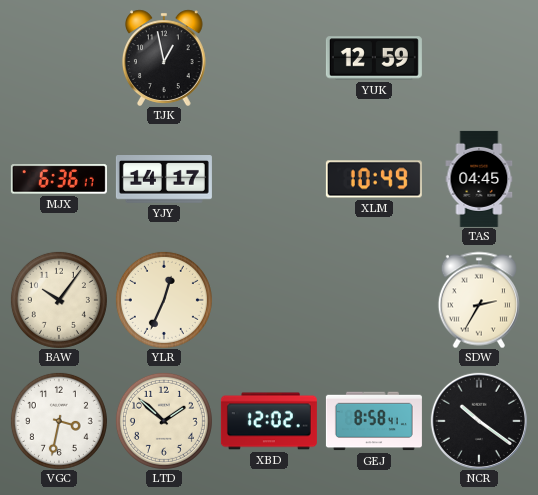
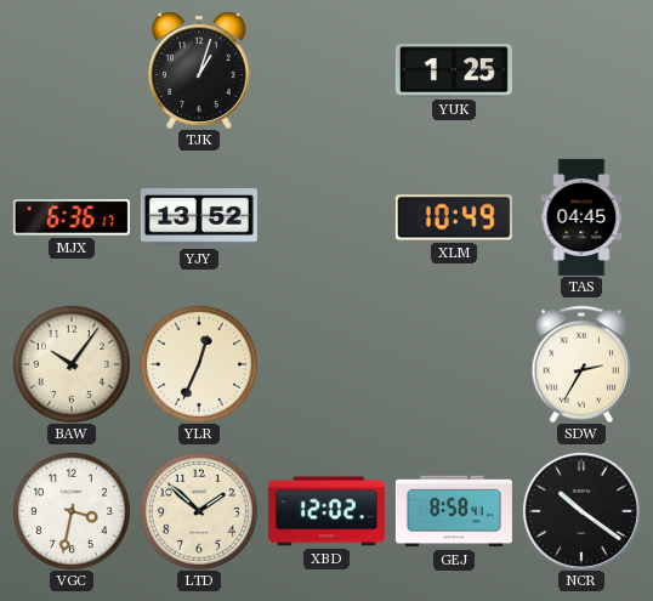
TJK: 12:58 -> 1:03 (199, 70)
YUK: 12:59 -> 1:25 (454, 70)
YJY: 14:17 -> 13:52 (199, 219)
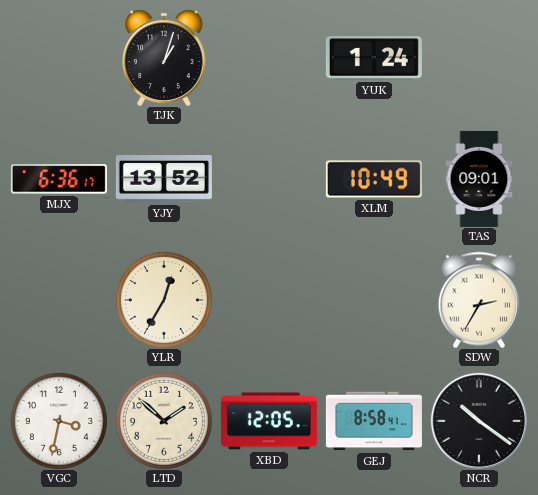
YUK: 1:25 -> 1:24 (374, 58)
TAS: 04:45 -> 09:01 (479, 179)
BAW: 10:06 -> none (72, 364)
YLR: 12:34 -> 12:35 (164, 300)
XBD: 12:02 -> 12:05 (269, 421)
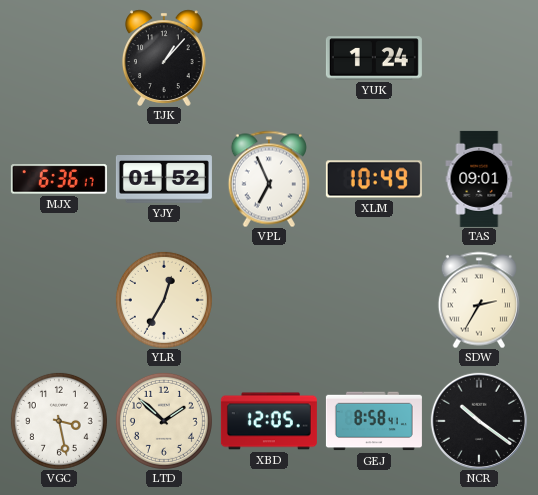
TJK: 1:03 -> 1:07 (164, 58)
YJY: 13:52 -> 01:52 (164, 180)
VPL: none -> 6:56 (269, 179)
VGC: 3:32 -> 3:28 (59, 421)
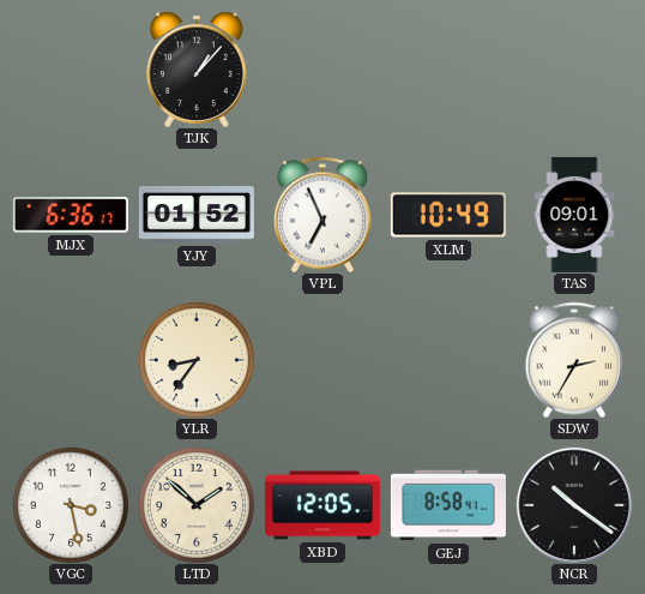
YUK: 1:24 -> none (374, 58)
YLR: 12:35 -> 8:36 (197, 360)
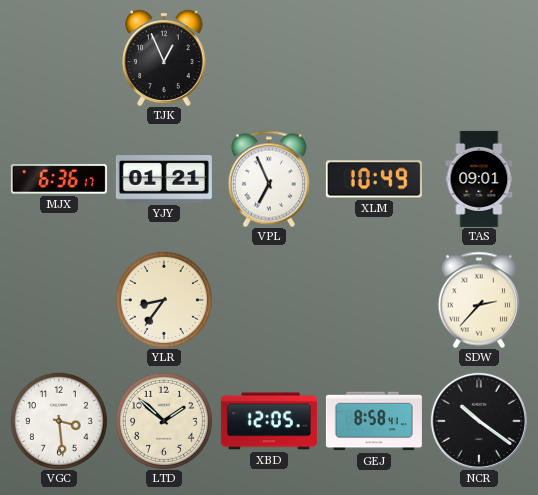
TJK: 1:07 -> 12:56 (164, 58)
YJY: 01:52 -> 01:21 (164, 180)
SDW: 2:35 -> 2:37 (479, 300)
VGC: 3:28 -> 3:29 (59, 421)
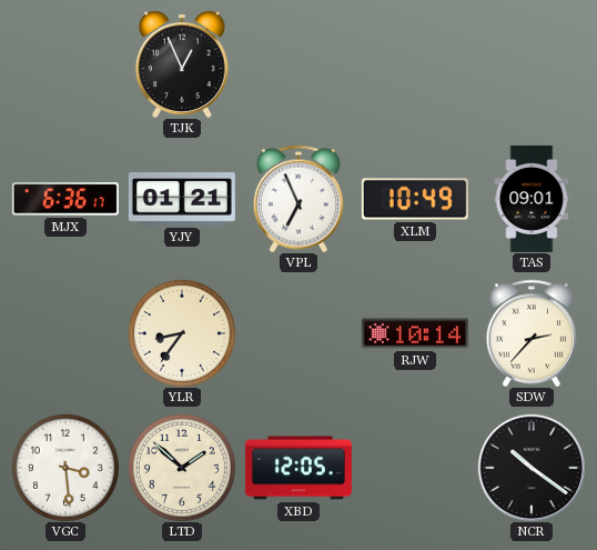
RJW: none -> 10:14 (415, 333)
GEJ: 8:58 -> none (374, 421)
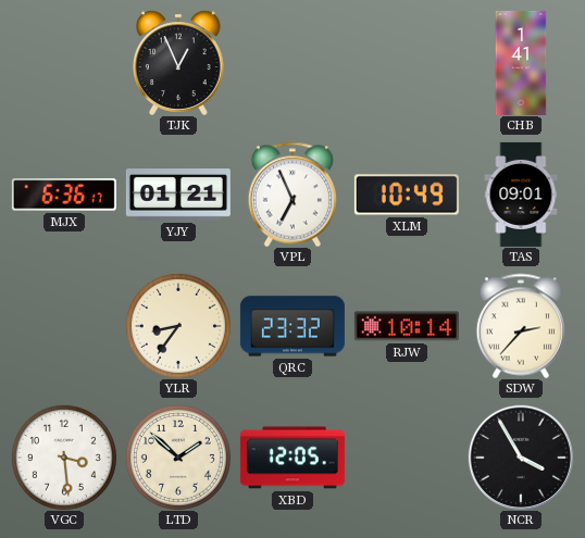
CHB: none -> 1:41 (521, 63)
QRC: none -> 23:32 (292, 326)
NCR: 10:21 -> 3:55 (521, 458)
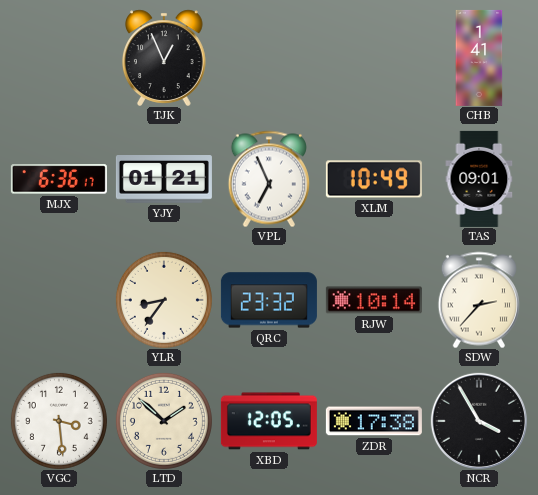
ZDR: none -> 17:38 (374, 421)
